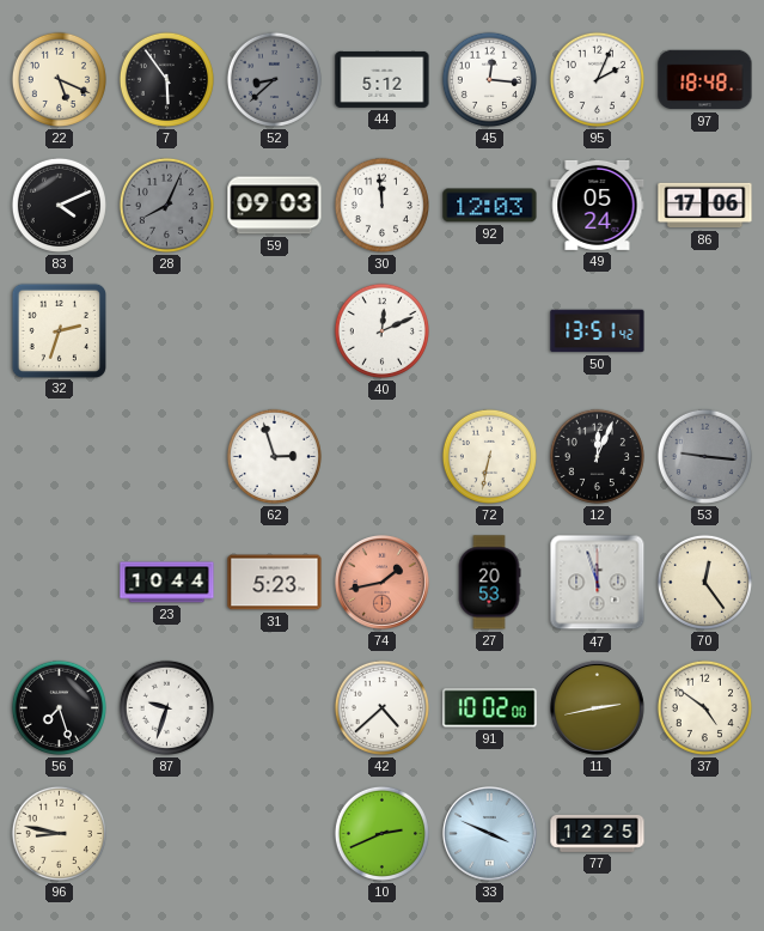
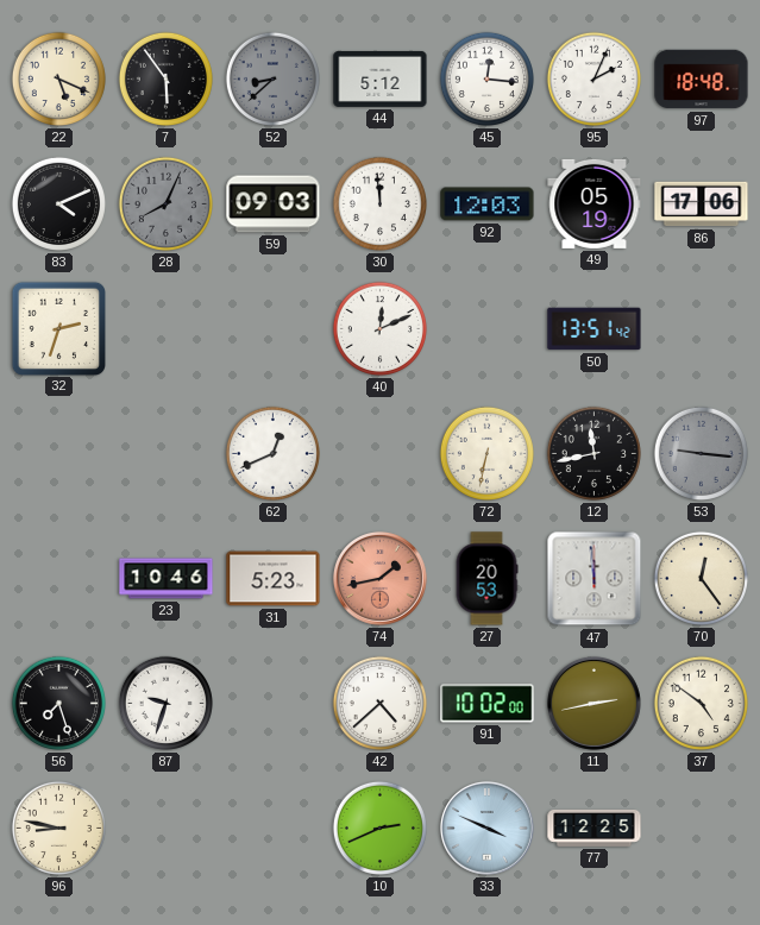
49: 05:24 -> 05:19 (595, 203)
62: 2:57 -> 12:41 (272, 453)
12: 12:04 -> 11:43 (593, 453)
23: 10:44 -> 10:46 (167, 579)
47: 11:57 -> 11:59 (595, 579)
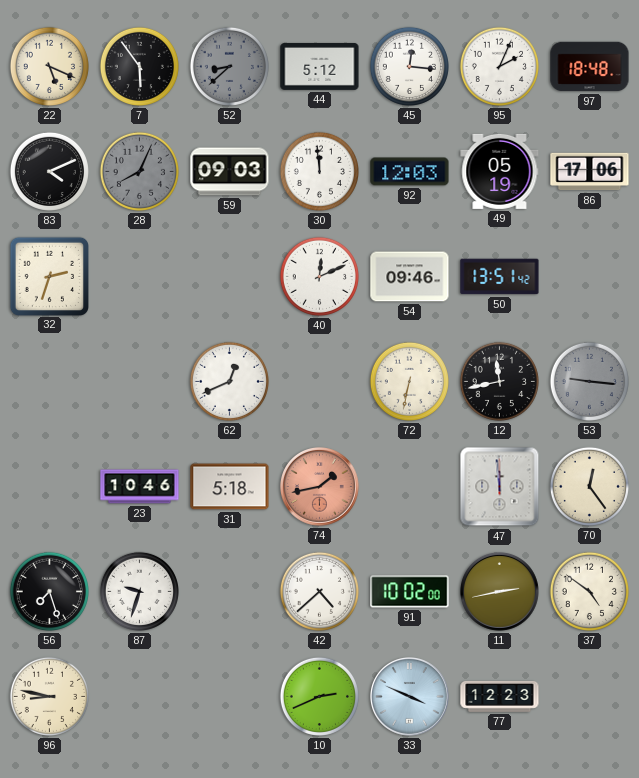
54: none -> 09:46 (410, 277)
31: 5:23 -> 5:18 (230, 487)
27: 20:53 -> none (486, 579)
77: 12:25 -> 12:23 (500, 696)
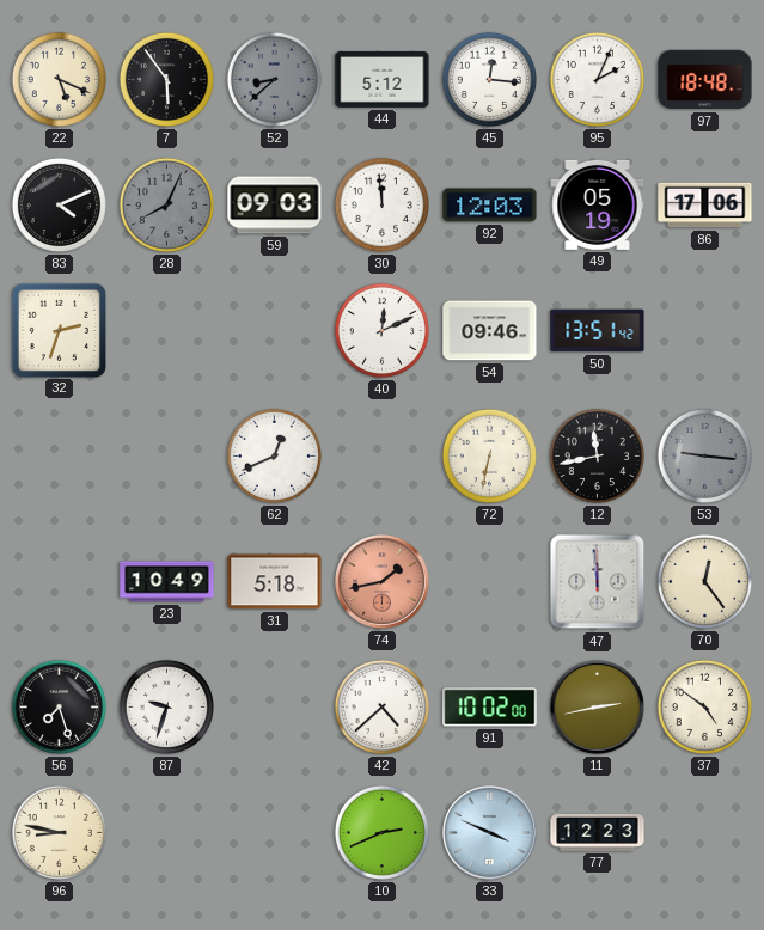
23: 10:46 -> 10:49 (167, 582)
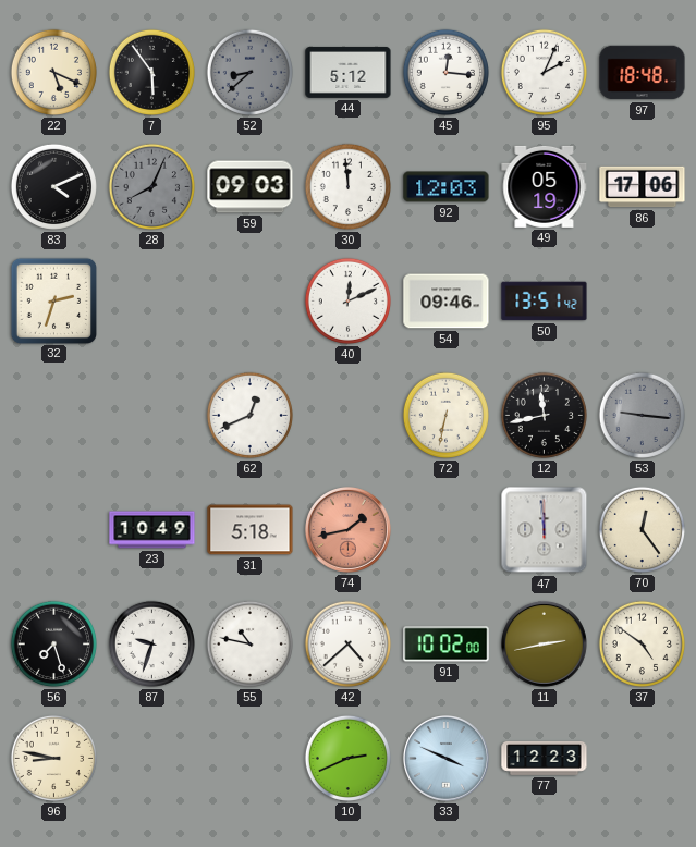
55: none -> 10:47 (249, 643)
